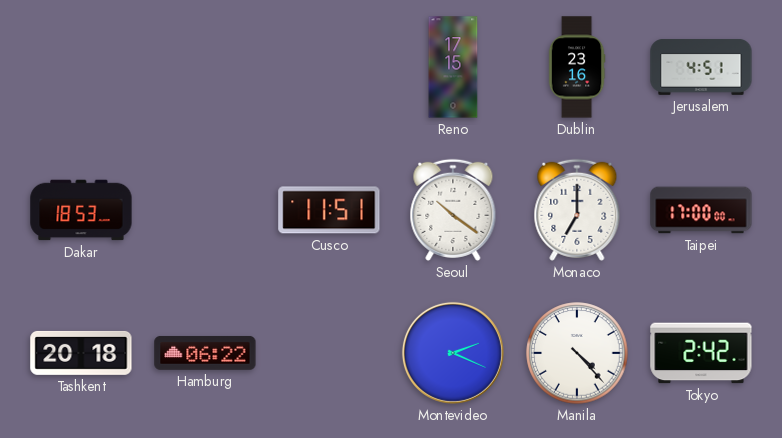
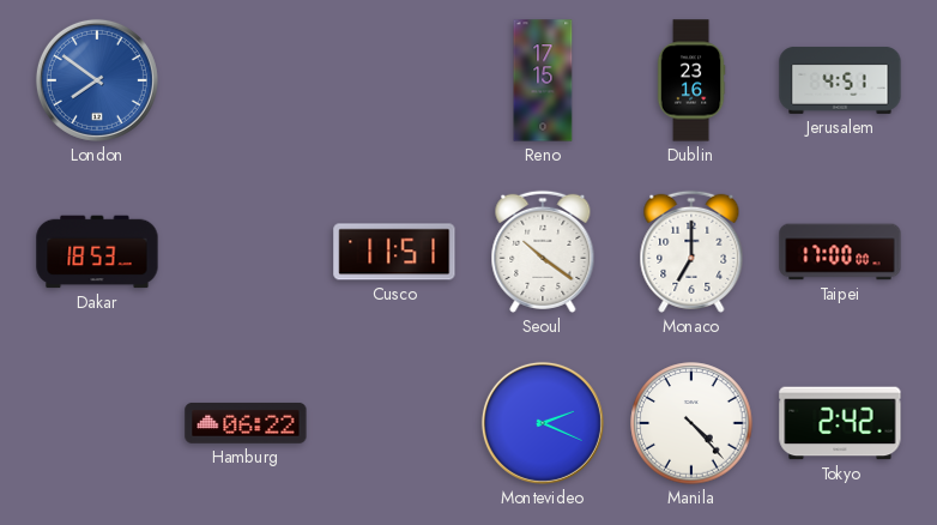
London: none -> 7:51 (97, 80)
Tashkent: 20:18 -> none (81, 353)
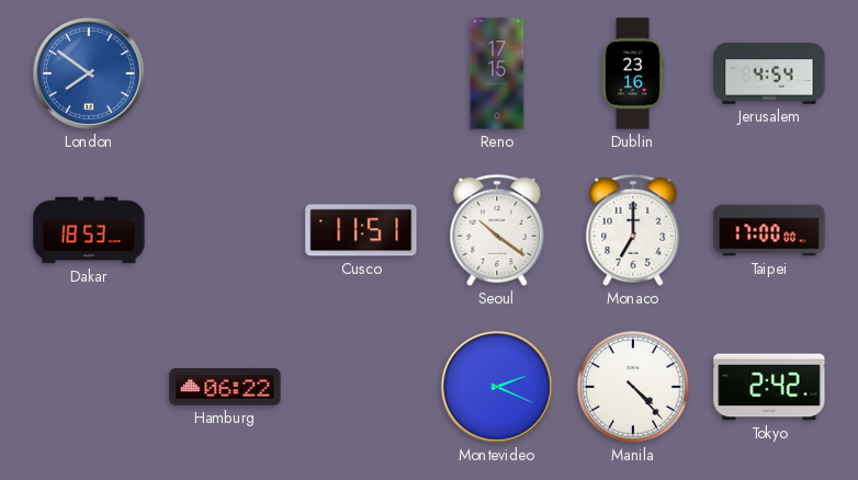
Jerusalem: 4:51 -> 4:54 (769, 75)
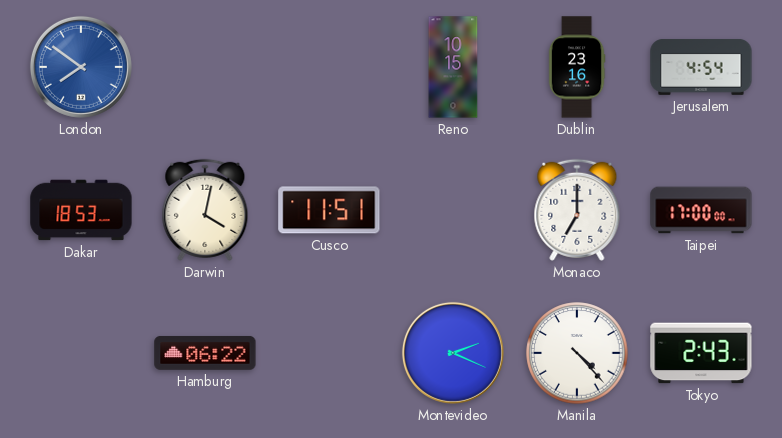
Reno: 17:15 -> 10:15 (453, 67)
Darwin: none -> 4:02 (205, 210)
Seoul: 10:21 -> none (497, 230)
Tokyo: 2:42 -> 2:43 (701, 353)
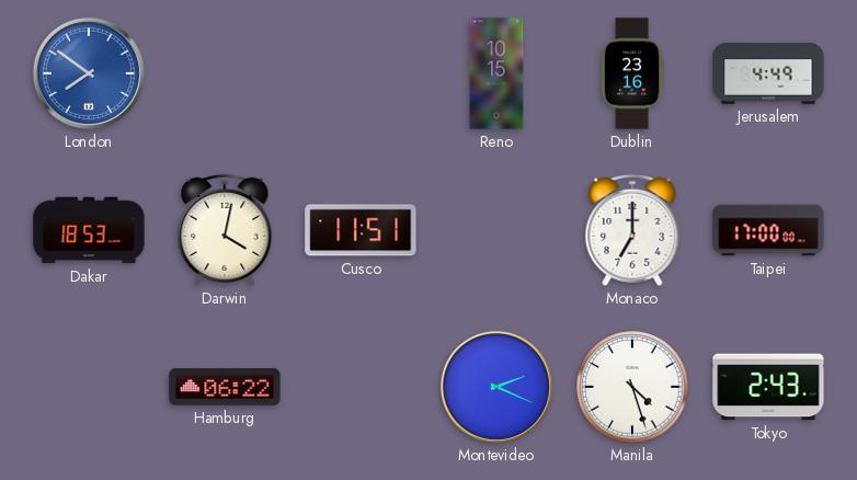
Jerusalem: 4:54 -> 4:49 (768, 75)
Manila: 4:23 -> 4:27 (632, 387)
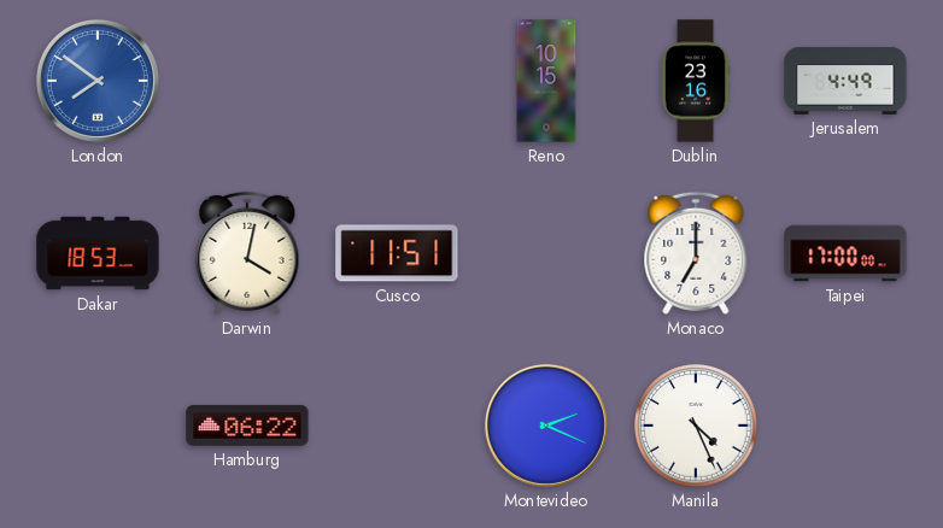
Manila: 4:27 -> 4:26 (696, 426)
Tokyo: 2:43 -> none (768, 387)
